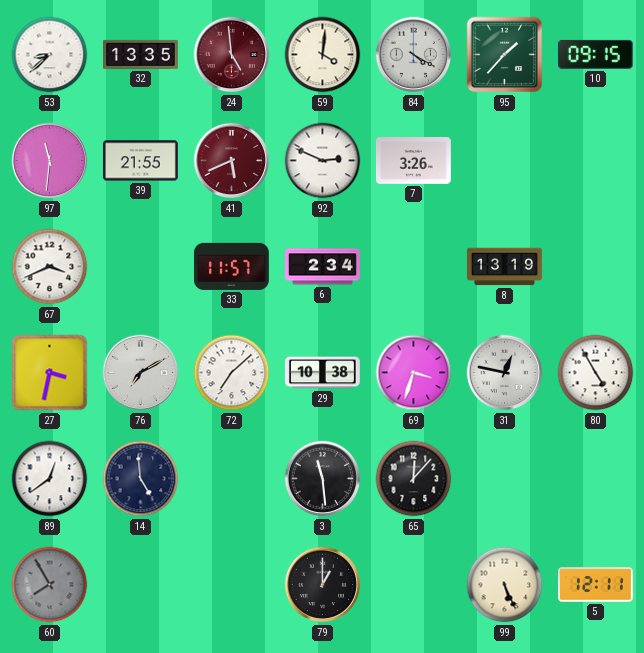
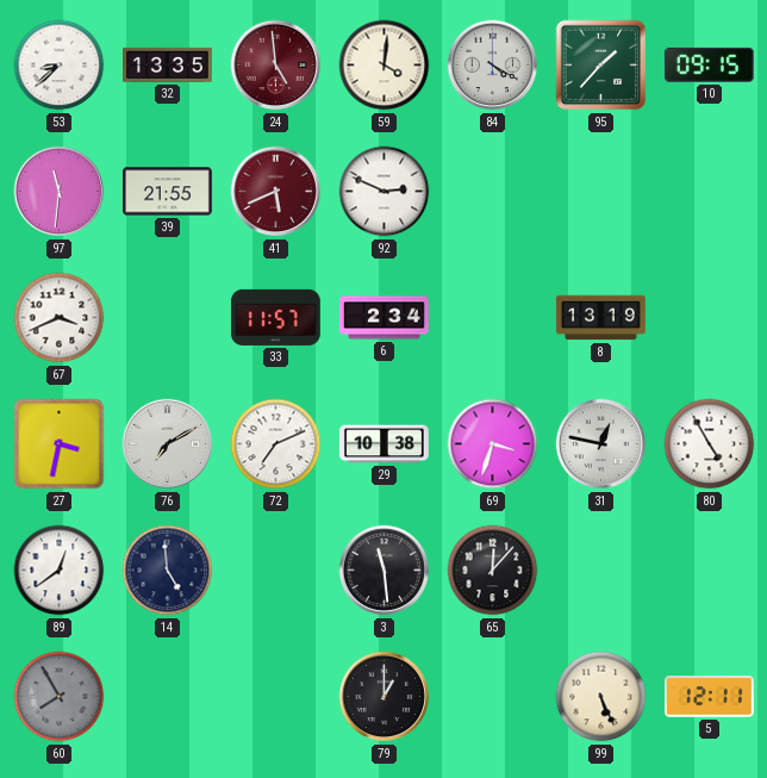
7: 3:26 -> none (413, 161)
72: 7:08 -> 7:11 (276, 444)
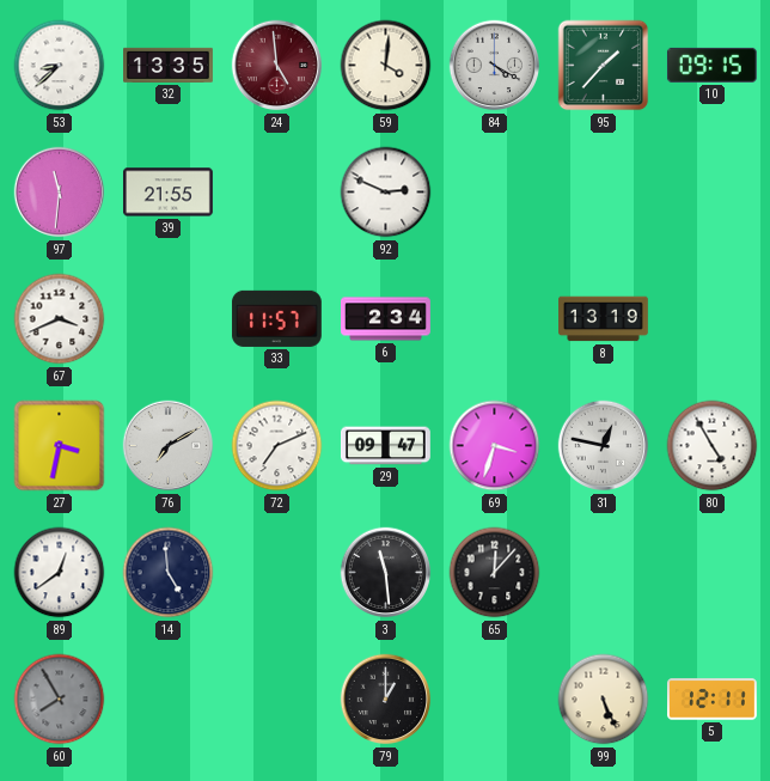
41: 5:41 -> none (276, 192)
29: 10:38 -> 09:47 (386, 446)
